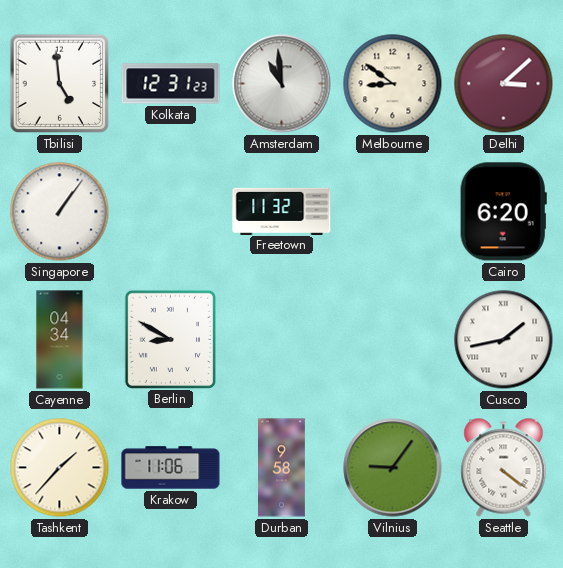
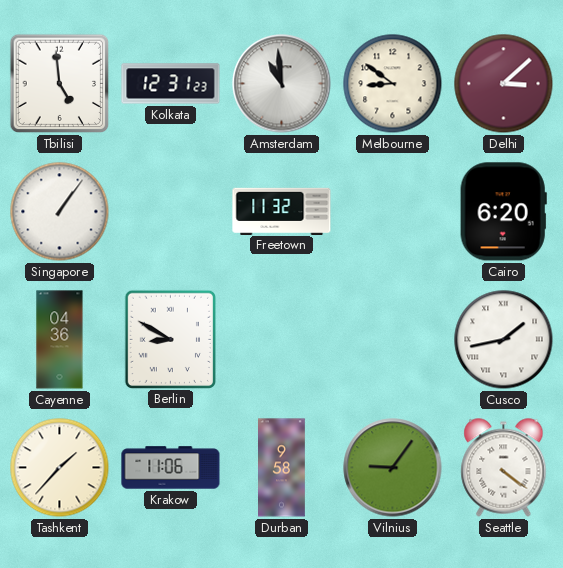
Cayenne: 04:34 -> 04:36 (60, 340)
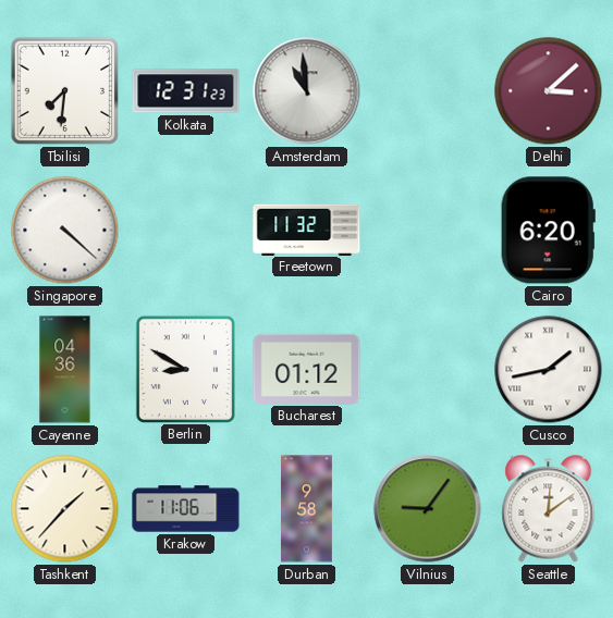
Tbilisi: 4:59 -> 7:31 (65, 91)
Melbourne: 8:51 -> none (393, 84)
Singapore: 1:06 -> 4:22 (65, 231)
Bucharest: none -> 01:12 (307, 369)
Seattle: 4:21 -> 12:09 (549, 509)
